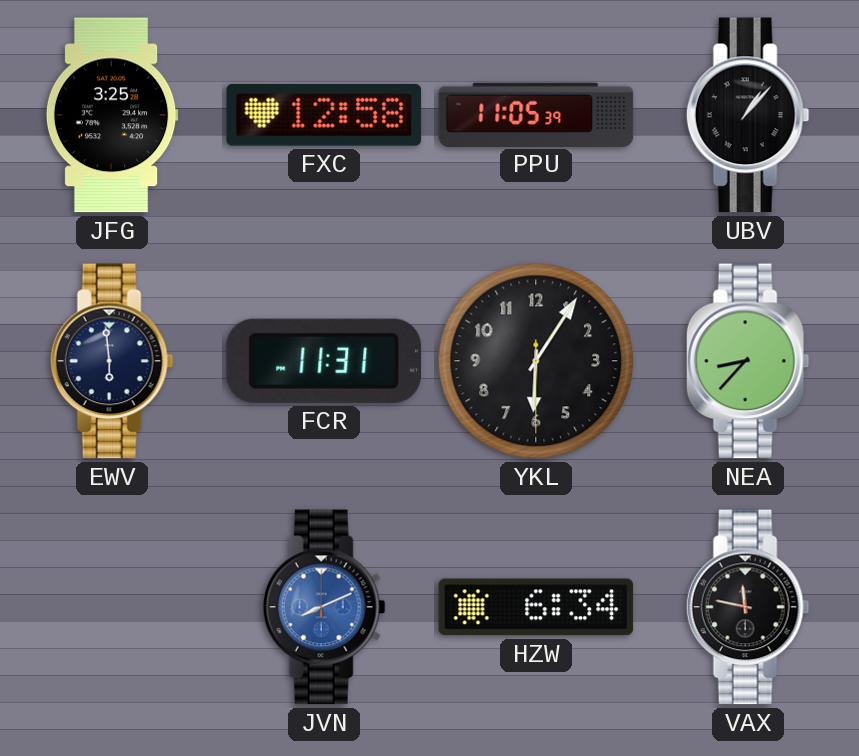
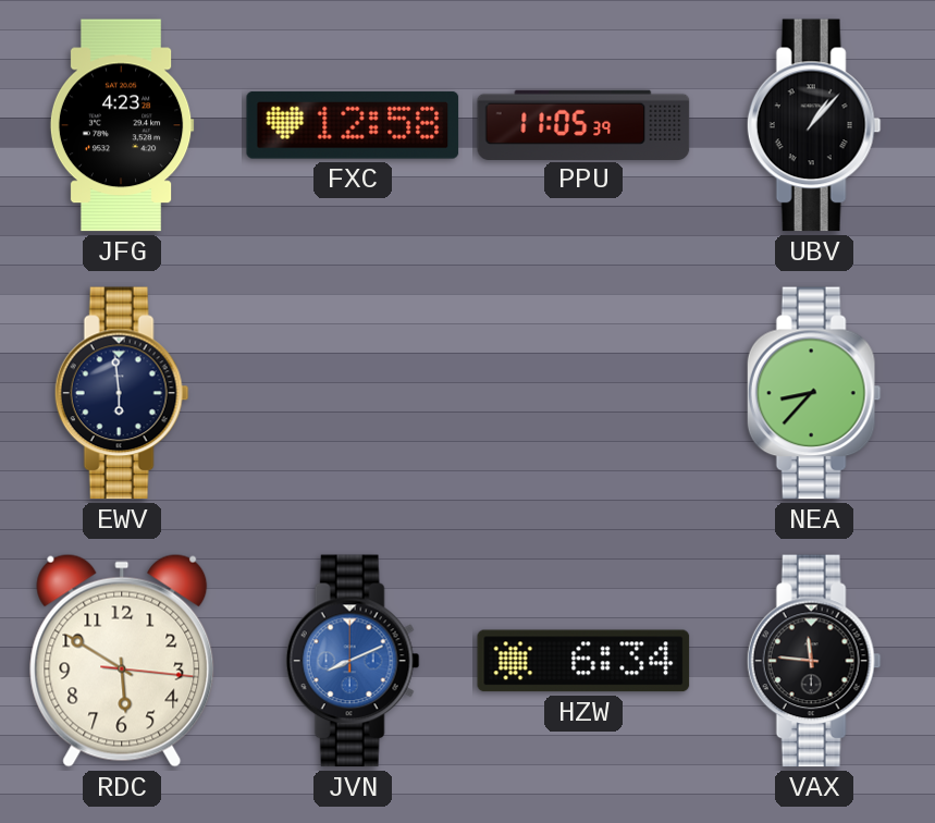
JFG: 3:25 -> 4:23 (122, 125)
FCR: 11:31 -> none (323, 361)
YKL: 6:05 -> none (536, 361)
RDC: none -> 5:50 (122, 661)
VAX: 11:47 -> 11:46 (814, 661)
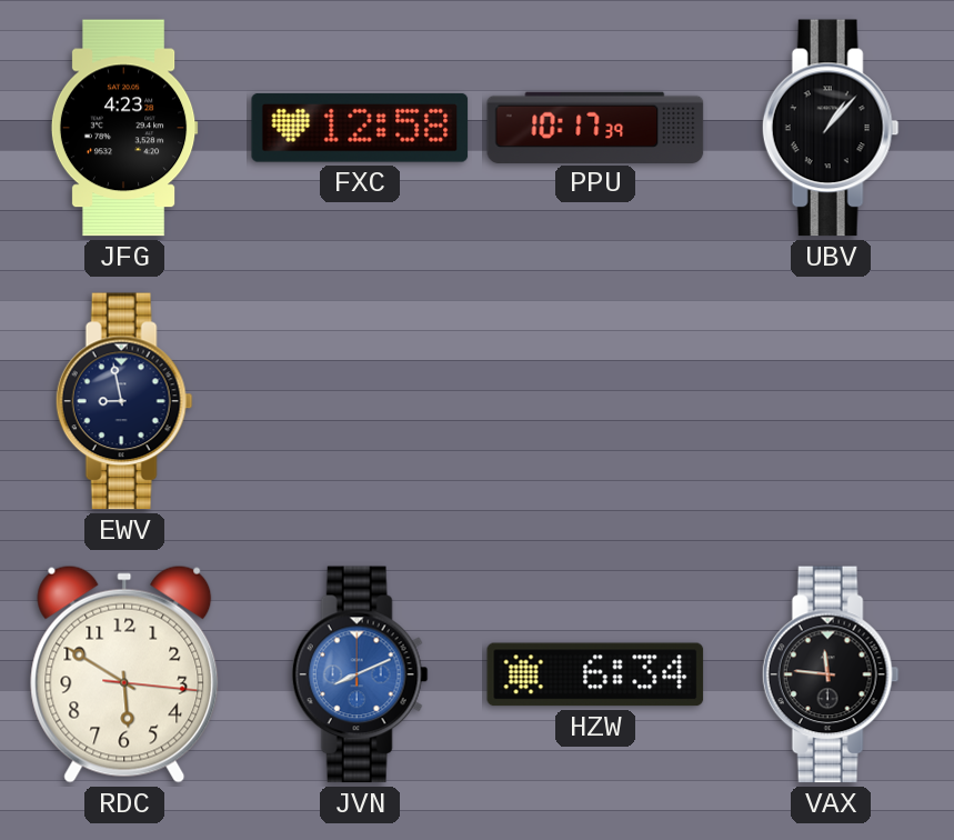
PPU: 11:05 -> 10:17 (595, 127)
EWV: 5:59 -> 8:58 (124, 401)
NEA: 8:37 -> none (814, 393)
